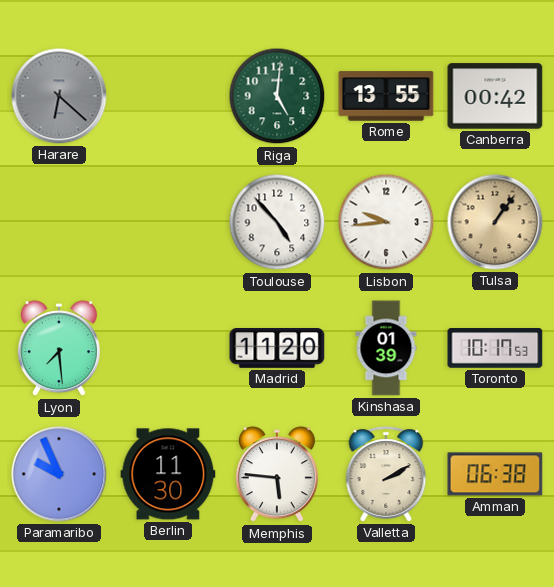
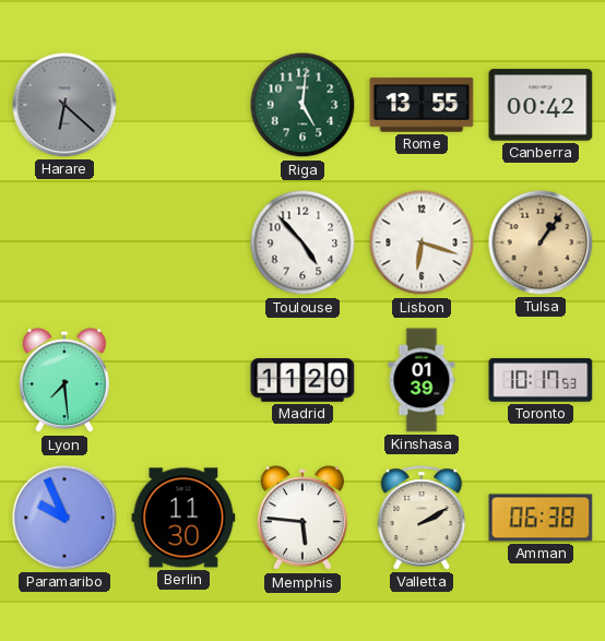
Lisbon: 9:44 -> 6:18 (422, 242)
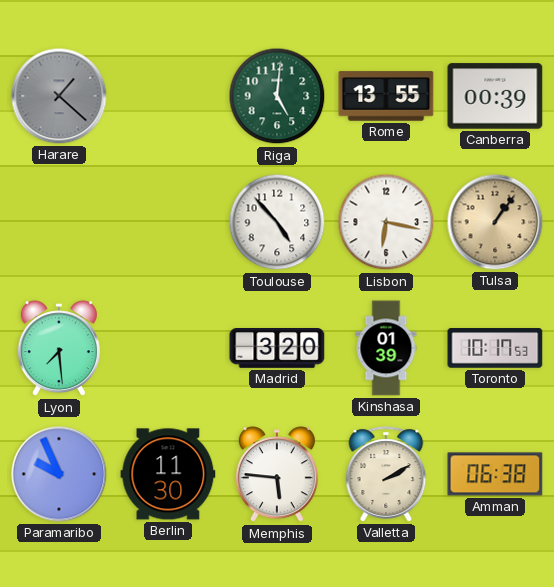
Harare: 6:22 -> 1:22 (59, 96)
Canberra: 00:42 -> 00:39 (495, 96)
Lisbon: 6:18 -> 6:17 (386, 222)
Madrid: 11:20 -> 3:20 (277, 349)
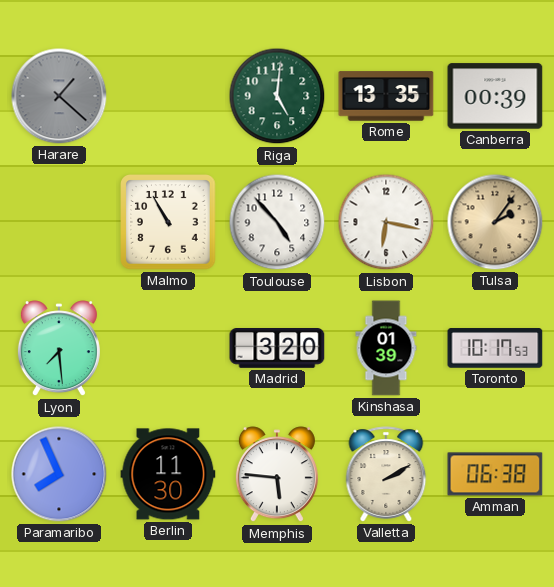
Rome: 13:55 -> 13:35 (386, 96)
Malmo: none -> 10:55 (169, 223)
Tulsa: 1:06 -> 2:06 (495, 222)
Paramaribo: 9:56 -> 7:56 (59, 474)
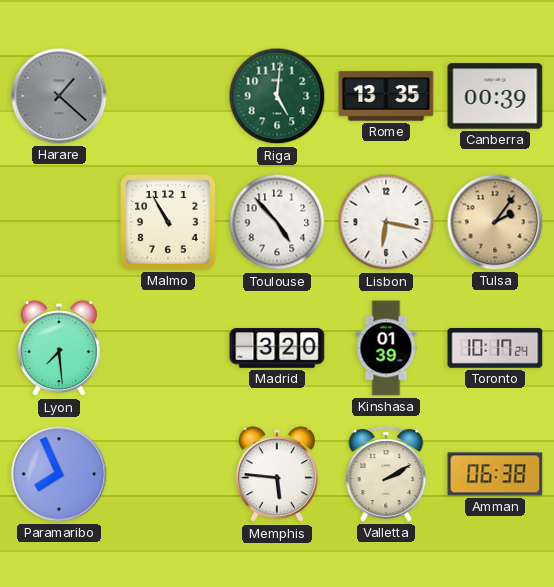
Toronto: 10:17:53 -> 10:17:24 (495, 348)
Berlin: 11:30 -> none (168, 474)
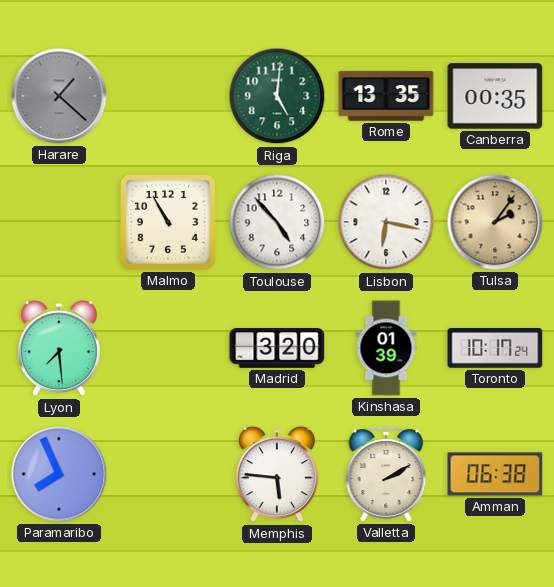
Canberra: 00:39 -> 00:35 (495, 96)
